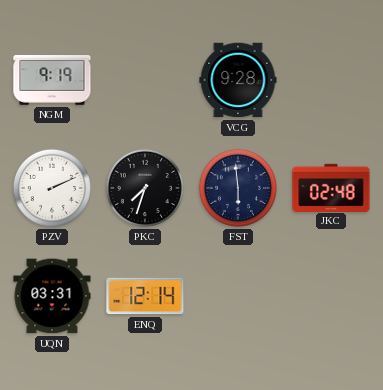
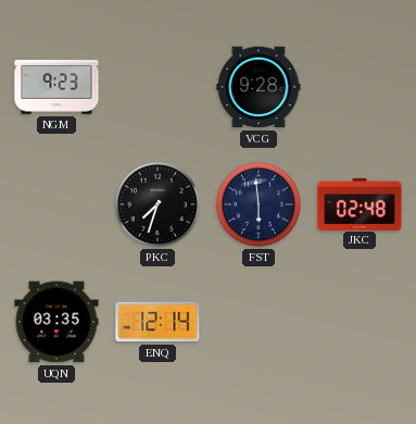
NGM: 9:19 -> 9:23 (56, 88)
PZV: 2:11 -> none (52, 188)
UQN: 03:31 -> 03:35 (56, 322)
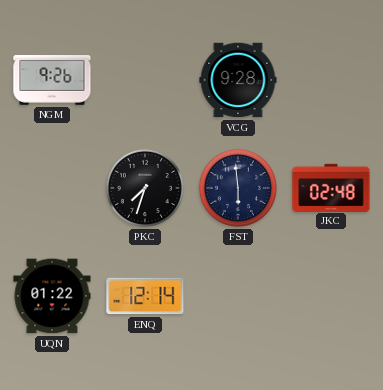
NGM: 9:23 -> 9:26 (52, 81)
UQN: 03:35 -> 01:22 (52, 296)
